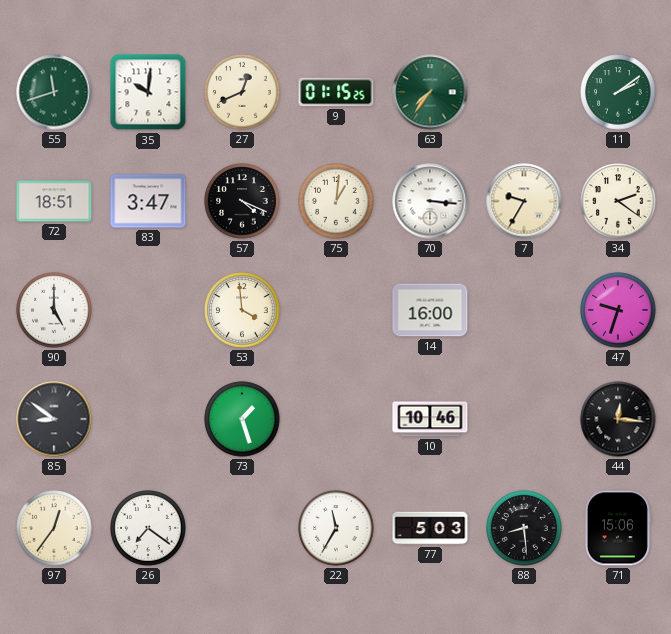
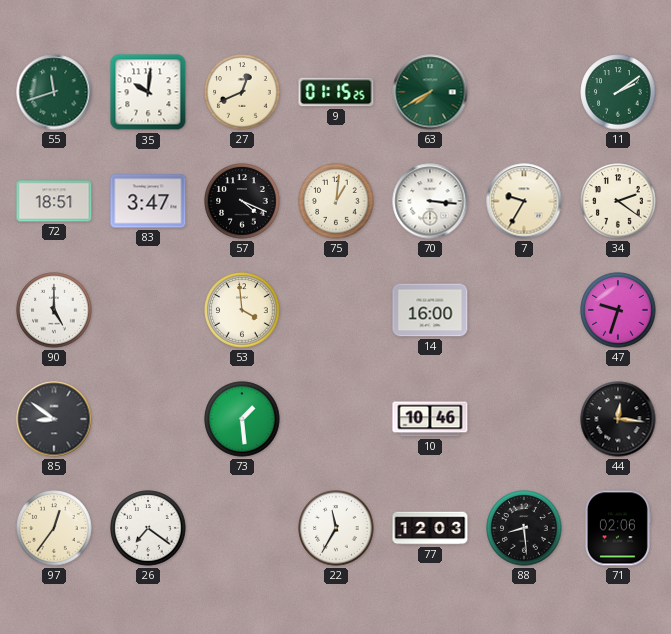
63: 7:36 -> 7:40 (430, 92)
73: 1:27 -> 1:29 (242, 419)
77: 5:03 -> 12:03 (430, 528)
71: 15:06 -> 02:06 (617, 528)
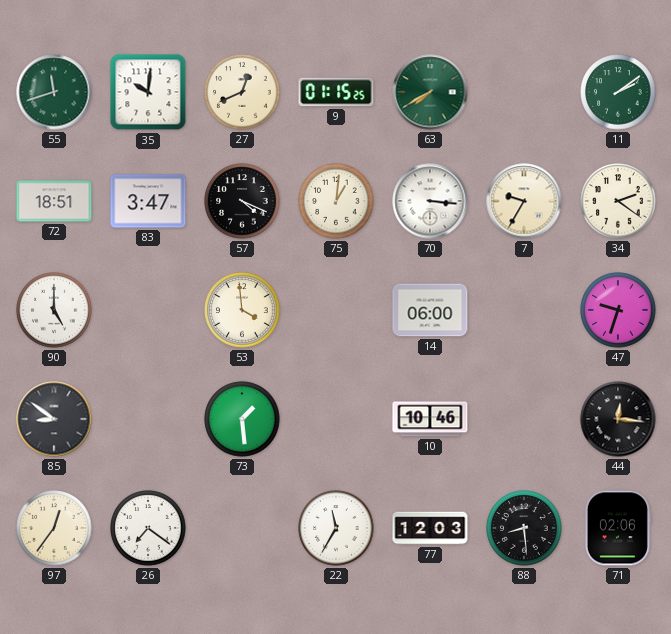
14: 16:00 -> 06:00 (430, 310)
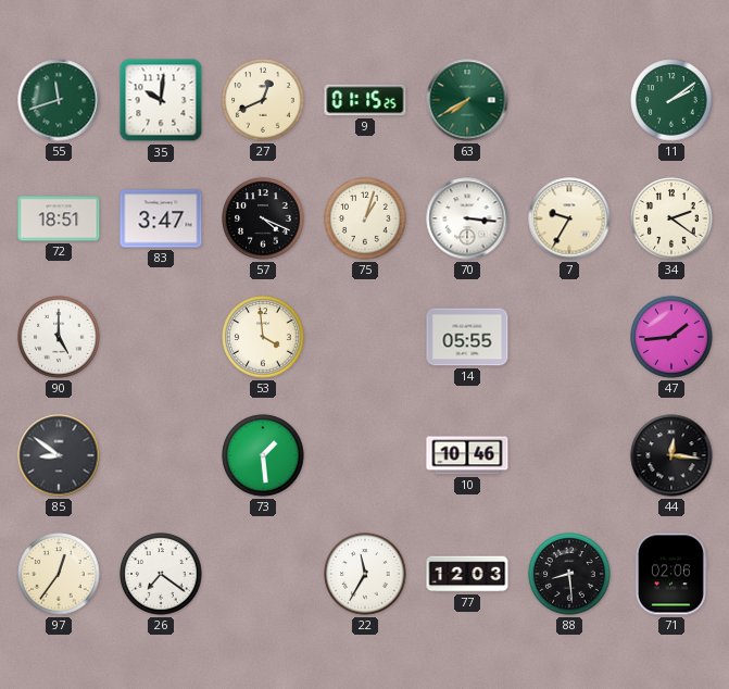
75: 1:01 -> 1:03 (365, 218)
14: 06:00 -> 05:55 (467, 337)
47: 9:33 -> 1:44 (671, 337)
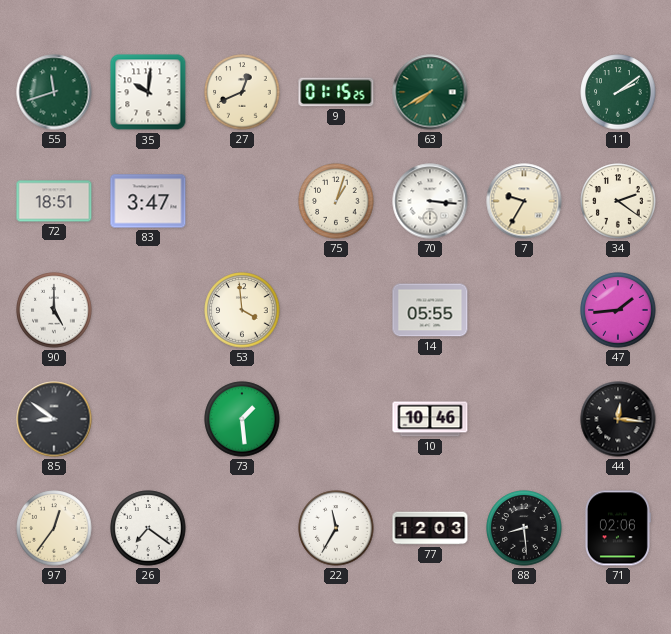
57: 4:19 -> none (263, 218)
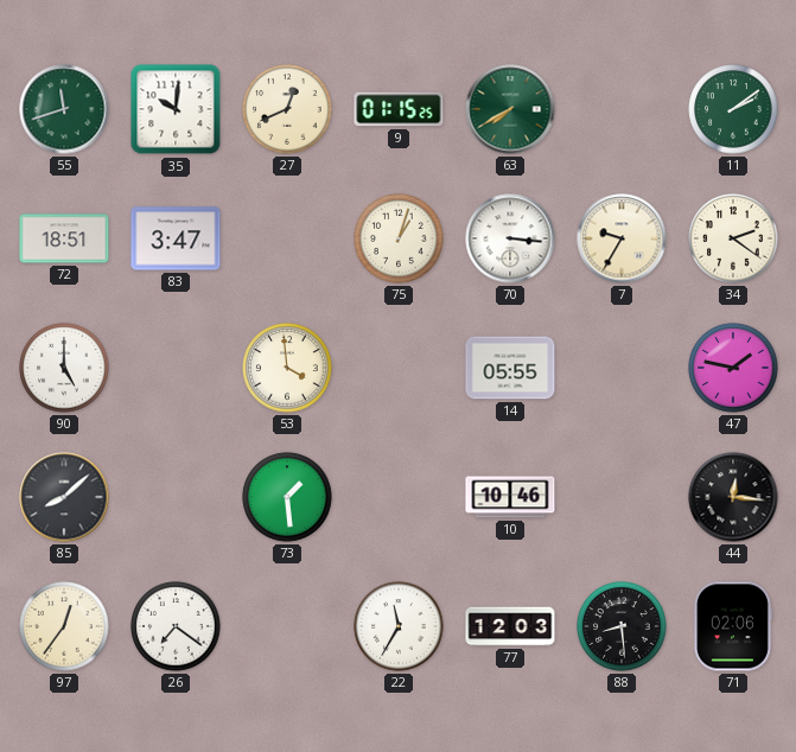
47: 1:44 -> 1:47 (733, 368)
85: 8:51 -> 8:08 (64, 497)
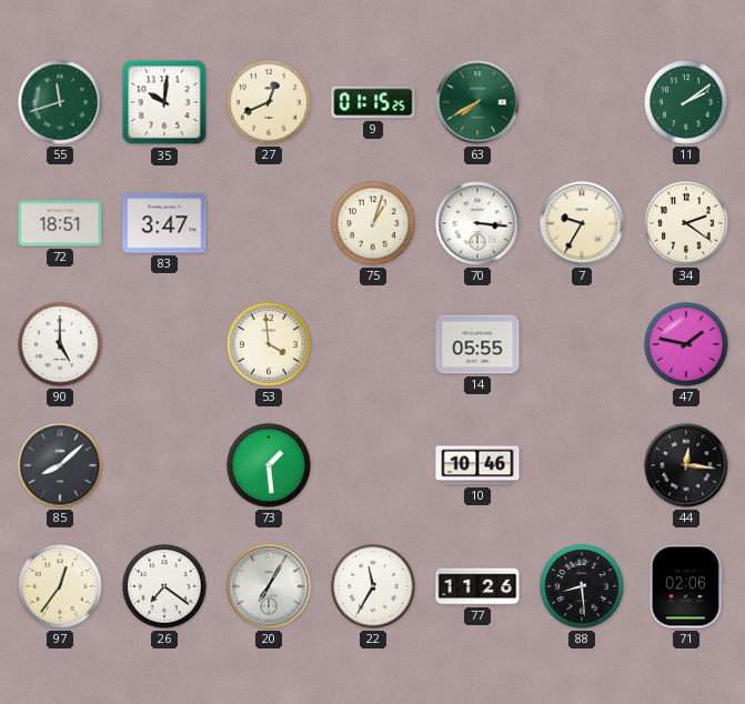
20: none -> 7:05 (269, 586)
77: 12:03 -> 11:26 (477, 586)
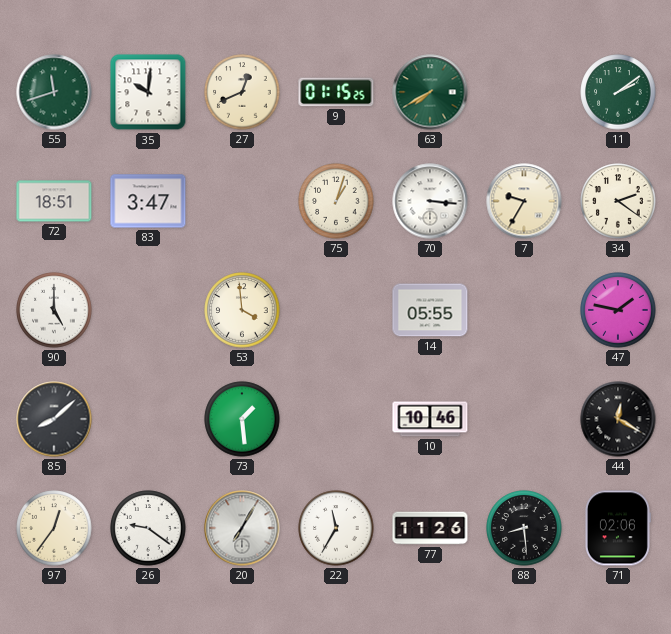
44: 12:16 -> 12:20 (618, 419)
26: 7:21 -> 9:21 (148, 528)
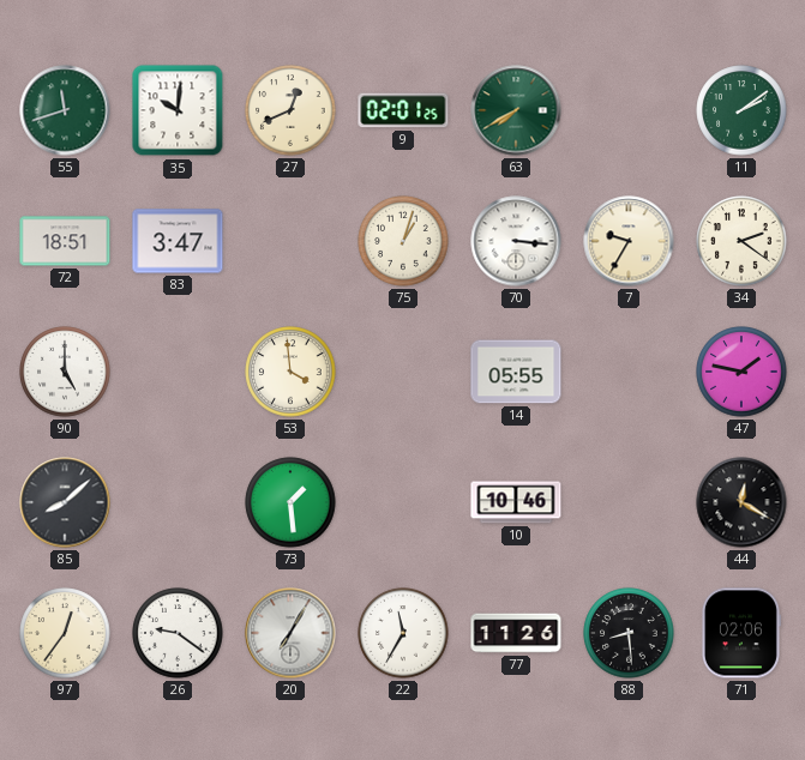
9: 01:15 -> 02:01 (403, 110)
